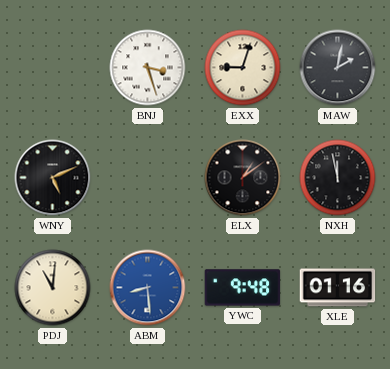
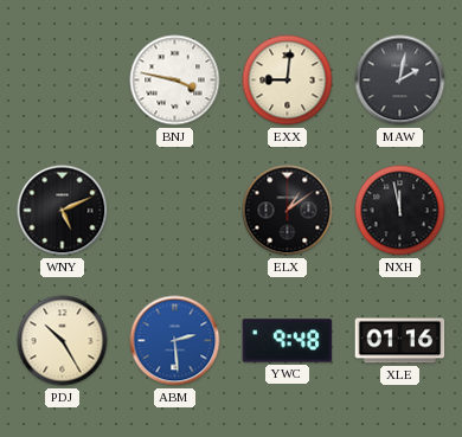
BNJ: 3:27 -> 3:47 (175, 81)
EXX: 9:03 -> 9:01 (288, 81)
PDJ: 11:01 -> 10:25 (63, 341)
ABM: 8:29 -> 2:29 (175, 341)
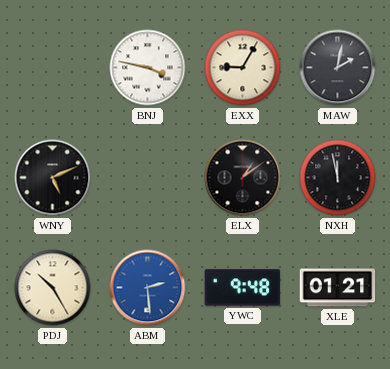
EXX: 9:01 -> 9:05 (243, 68)
XLE: 01:16 -> 01:21 (338, 288)
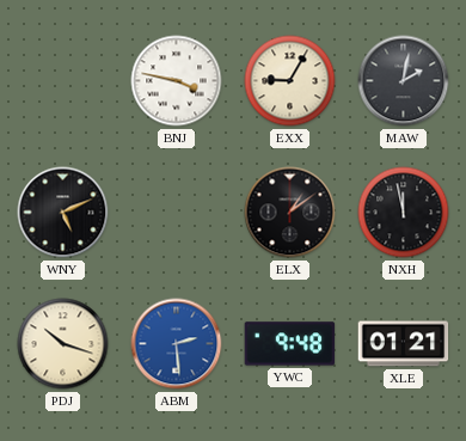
PDJ: 10:25 -> 10:18 (63, 344)
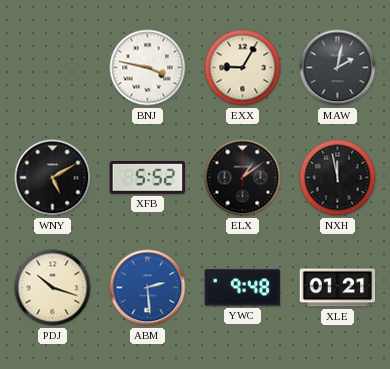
WNY: 5:11 -> 5:10 (53, 178)
XFB: none -> 5:52 (148, 178)
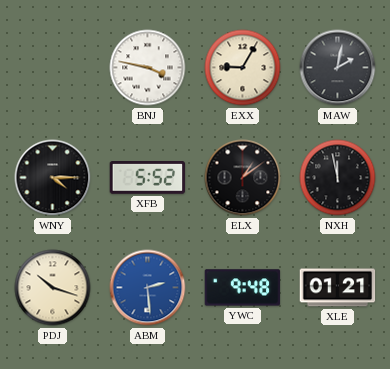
WNY: 5:10 -> 4:15 (53, 178)
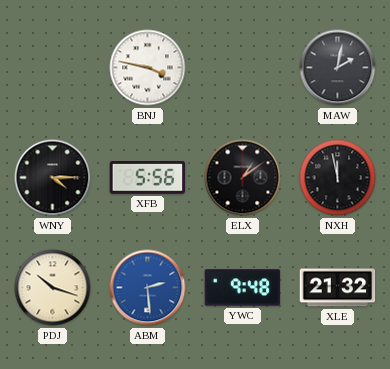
EXX: 9:05 -> none (243, 68)
XFB: 5:52 -> 5:56 (148, 178)
XLE: 01:21 -> 21:32 (338, 288)
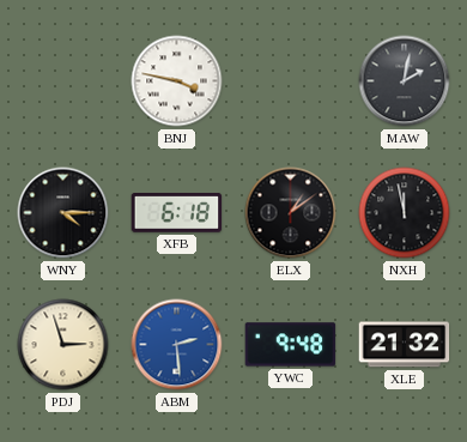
XFB: 5:56 -> 6:18 (177, 213)
PDJ: 10:18 -> 2:57 (63, 345)
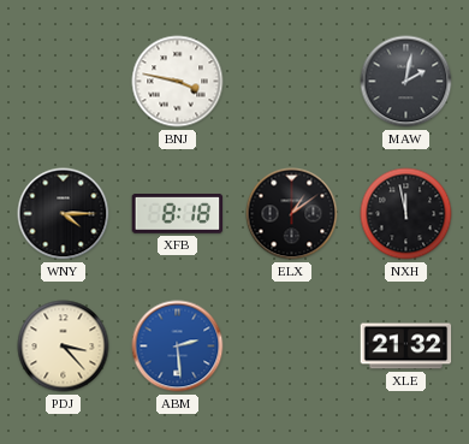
XFB: 6:18 -> 8:18 (178, 214)
PDJ: 2:57 -> 3:23 (64, 347)
YWC: 9:48 -> none (291, 345)
